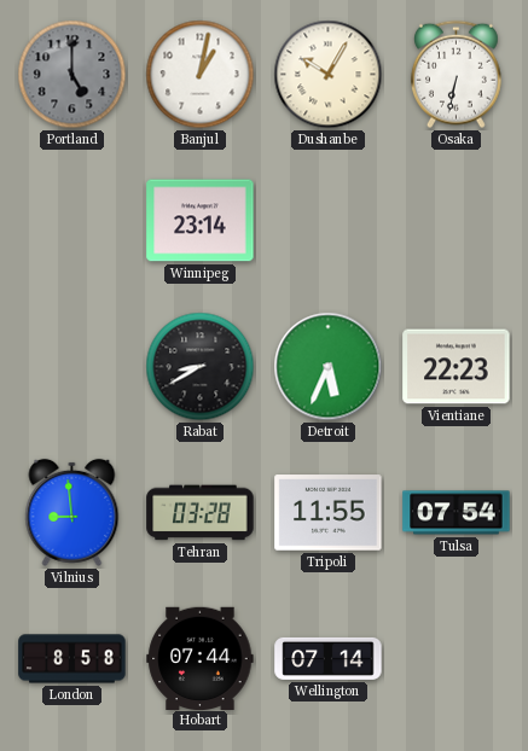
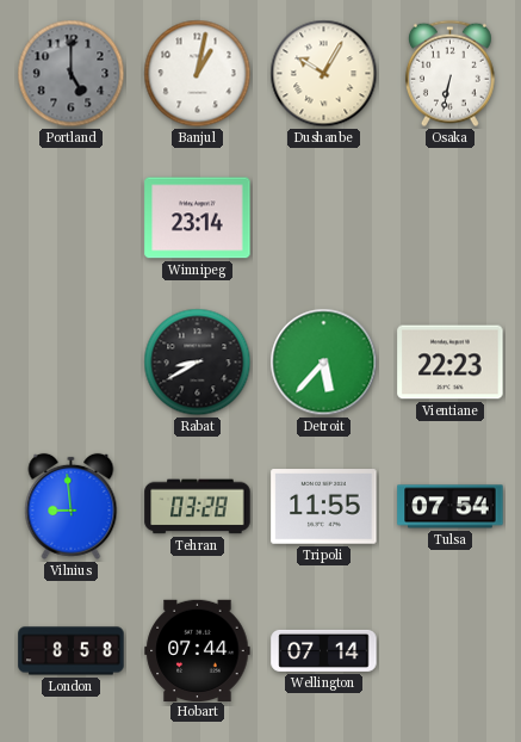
Detroit: 5:34 -> 5:37 (324, 363)
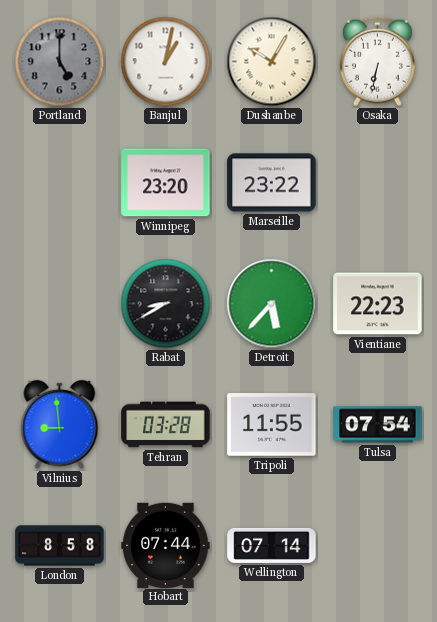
Winnipeg: 23:14 -> 23:20 (166, 183)
Marseille: none -> 23:22 (272, 183)
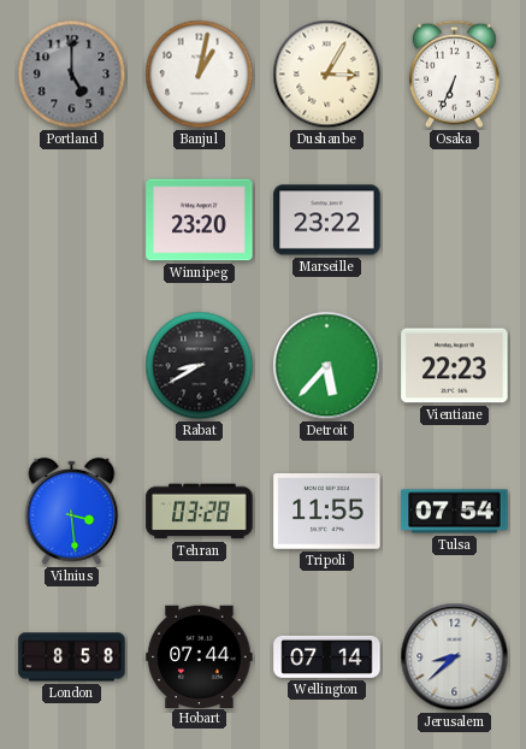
Dushanbe: 10:05 -> 3:05 (327, 75)
Osaka: 6:32 -> 6:34 (454, 75)
Vilnius: 8:59 -> 3:29 (72, 511)
Jerusalem: none -> 8:38 (455, 657)
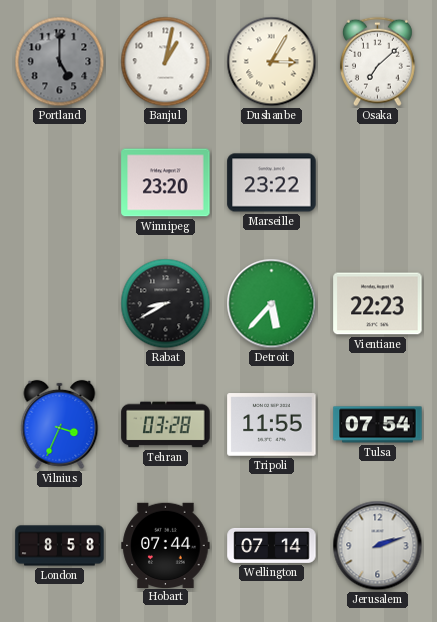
Osaka: 6:34 -> 7:08 (377, 62)
Vilnius: 3:29 -> 3:34 (60, 424)
Jerusalem: 8:38 -> 2:12 (378, 546)
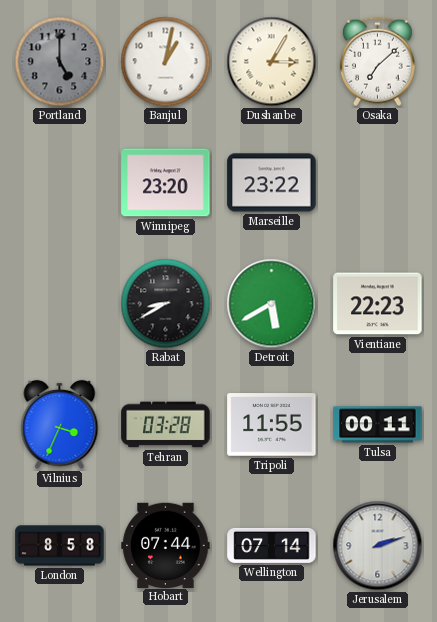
Detroit: 5:37 -> 5:40 (272, 304)
Tulsa: 07:54 -> 00:11 (378, 425)
